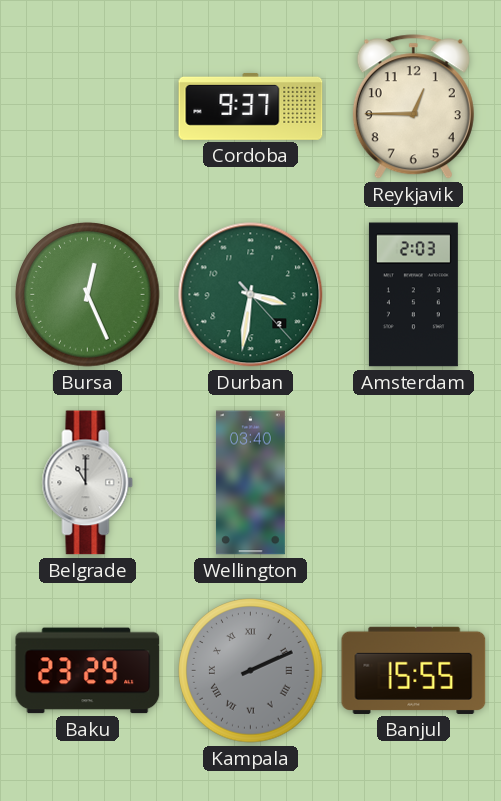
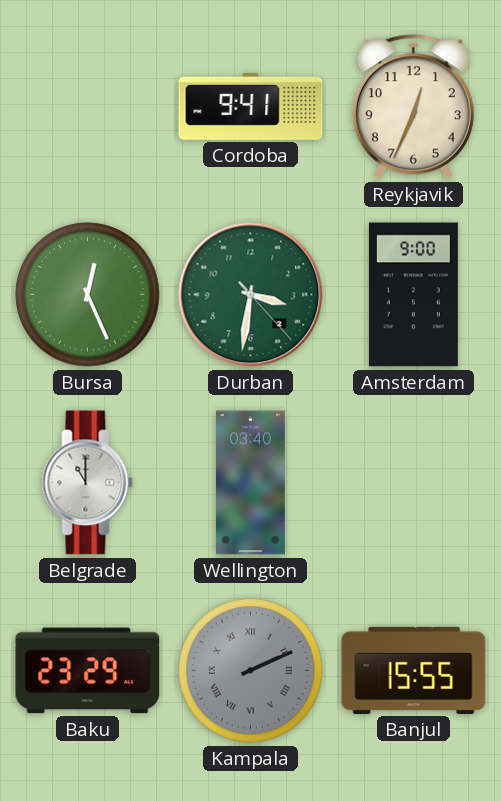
Cordoba: 9:37 -> 9:41 (251, 106)
Reykjavik: 12:45 -> 12:34 (413, 107)
Amsterdam: 2:03 -> 9:00 (413, 295)
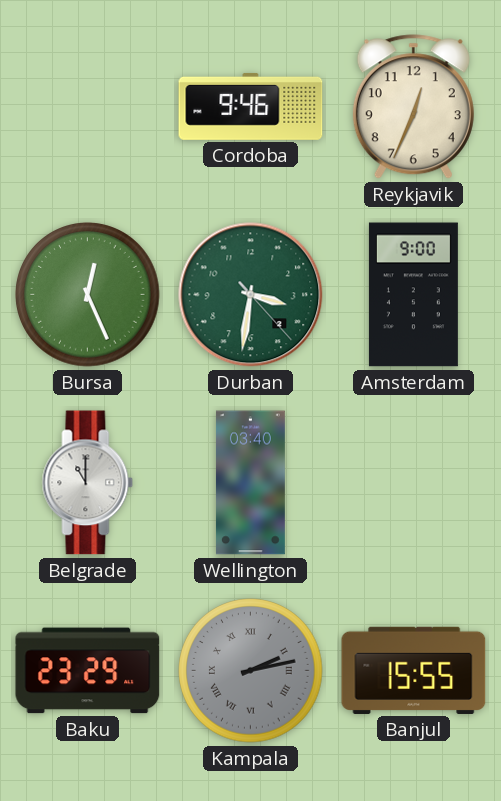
Cordoba: 9:41 -> 9:46 (251, 106)
Kampala: 2:11 -> 2:13 (251, 671)
